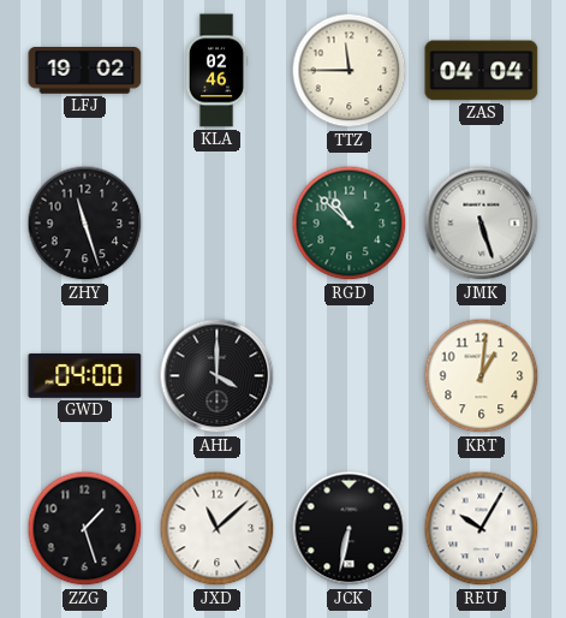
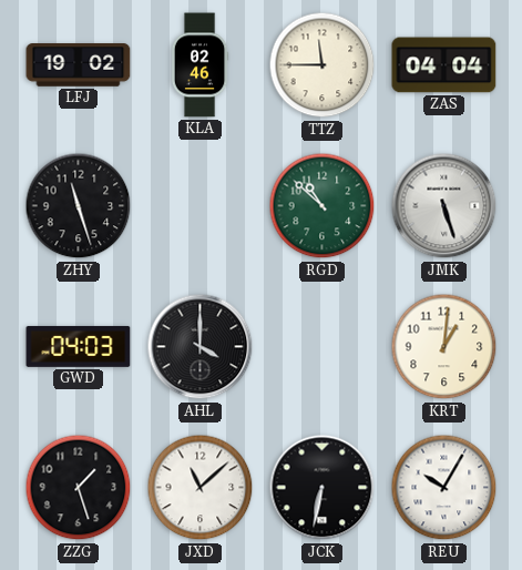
GWD: 04:00 -> 04:03 (79, 346)
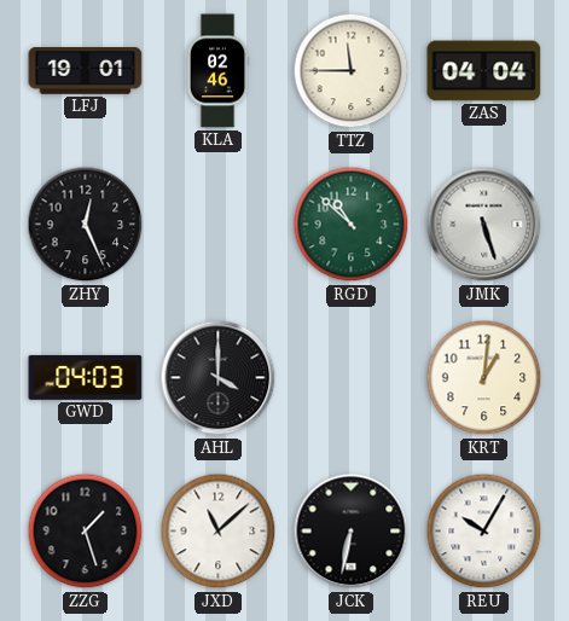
LFJ: 19:02 -> 19:01 (86, 71)
ZHY: 11:27 -> 12:26 (86, 225)
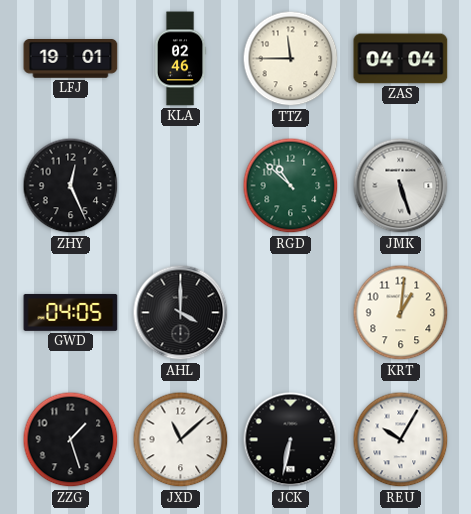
GWD: 04:03 -> 04:05 (71, 312)
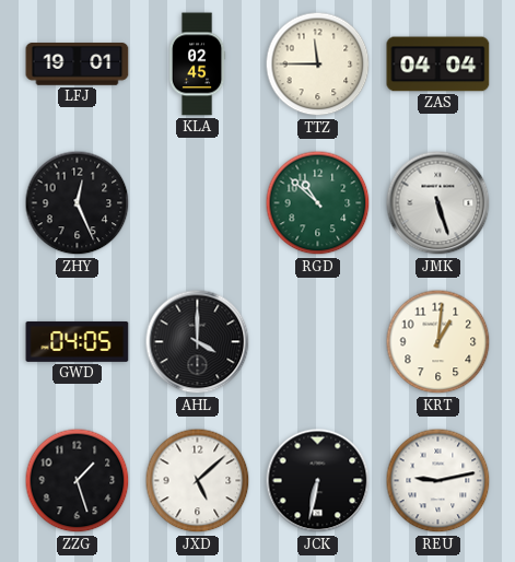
KLA: 02:46 -> 02:45 (197, 65)
JXD: 11:08 -> 5:08 (198, 481)
REU: 10:05 -> 9:13 (438, 481)
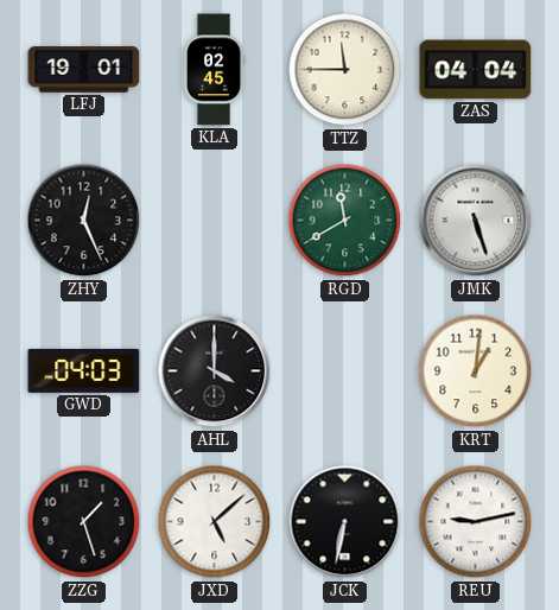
RGD: 10:52 -> 11:40 (345, 221)
GWD: 04:05 -> 04:03 (84, 370)
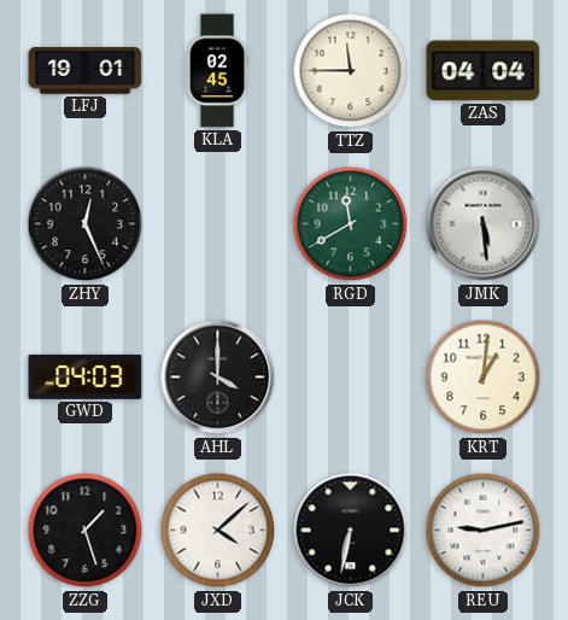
JMK: 5:27 -> 5:29 (484, 224)
JXD: 5:08 -> 4:08 (218, 531)
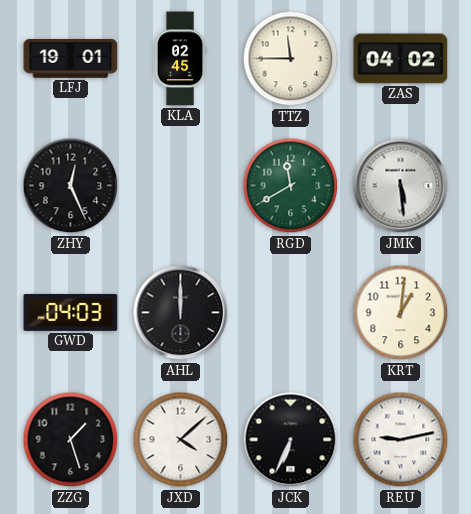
ZAS: 04:04 -> 04:02 (401, 59)
AHL: 4:00 -> 12:00 (181, 313)
JCK: 6:32 -> 6:34 (291, 440)
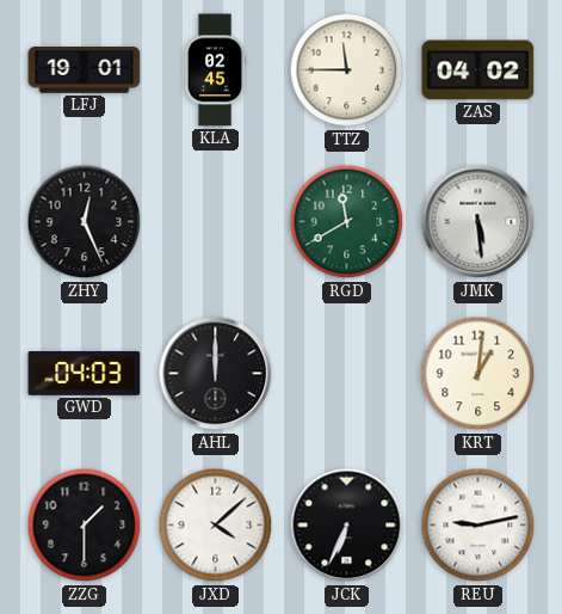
ZZG: 1:27 -> 1:30 (85, 526)
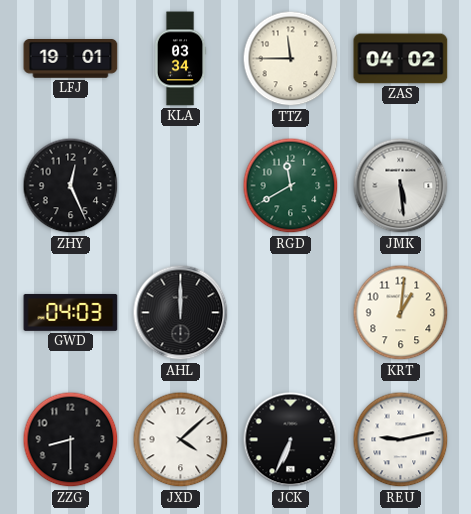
KLA: 02:45 -> 03:34 (180, 59)
ZZG: 1:30 -> 8:30 (71, 440)
